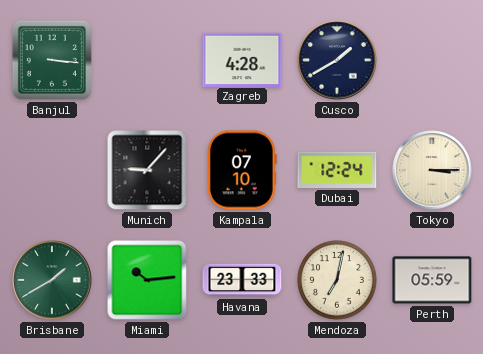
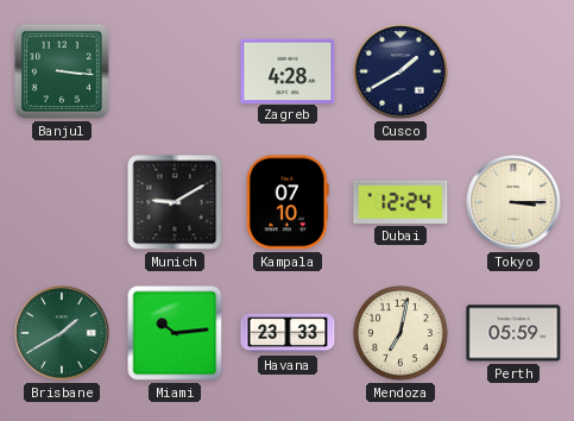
Munich: 9:07 -> 9:10 (175, 202)
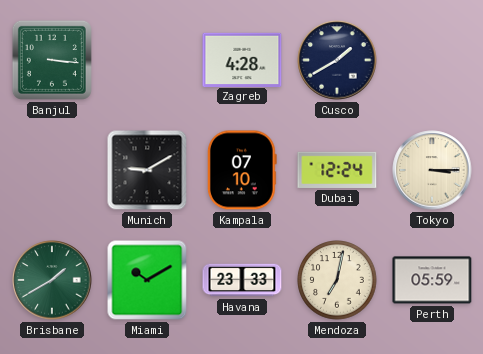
Miami: 10:14 -> 10:10 (147, 280)
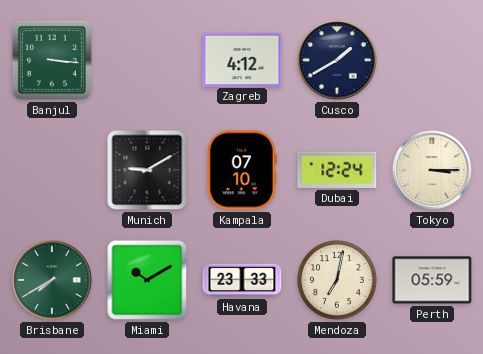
Zagreb: 4:28 -> 4:12 (242, 59)
Brisbane: 1:40 -> 7:40 (52, 280)
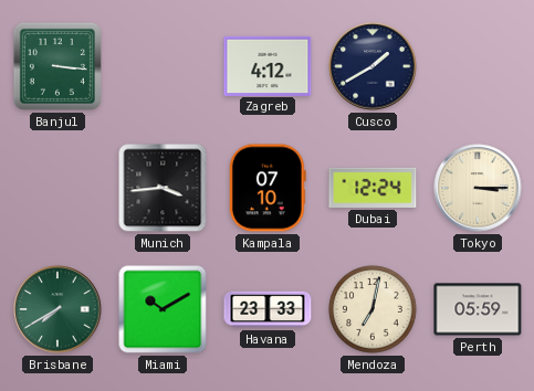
Munich: 9:10 -> 3:44 (163, 188)
